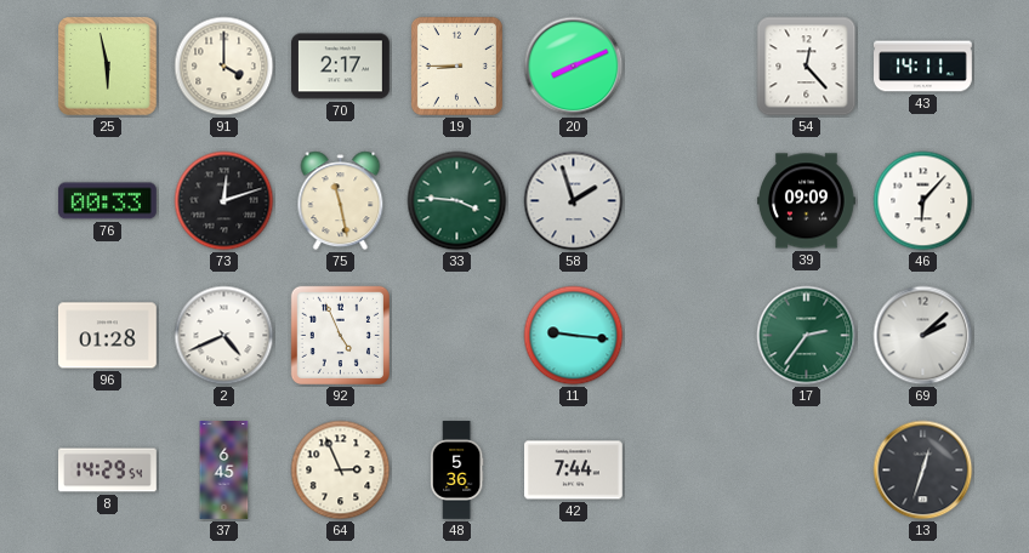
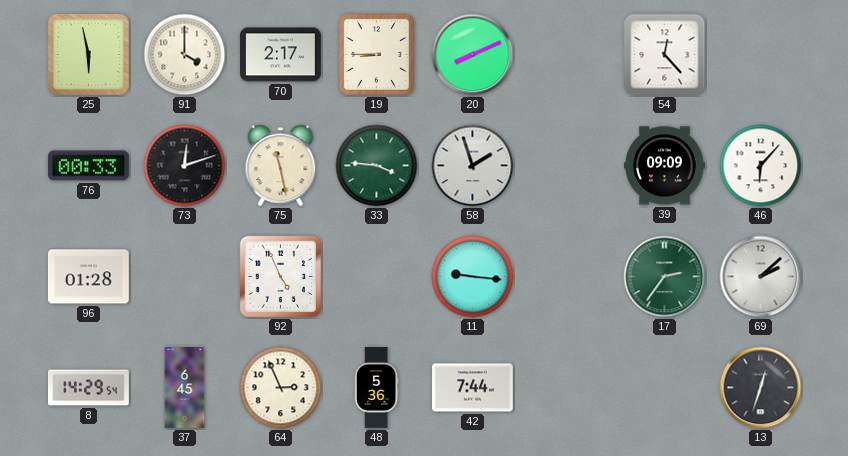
43: 14:11 -> none (923, 67)
2: 4:41 -> none (224, 336)
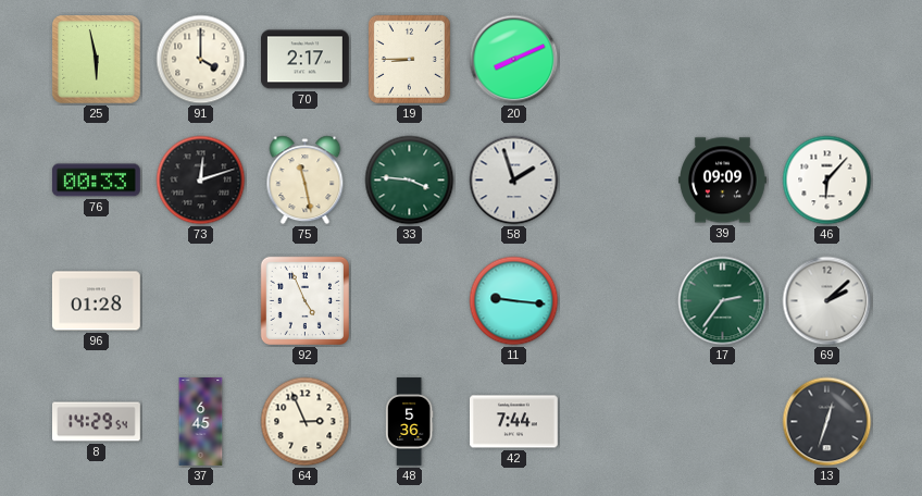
54: 12:23 -> none (665, 55)
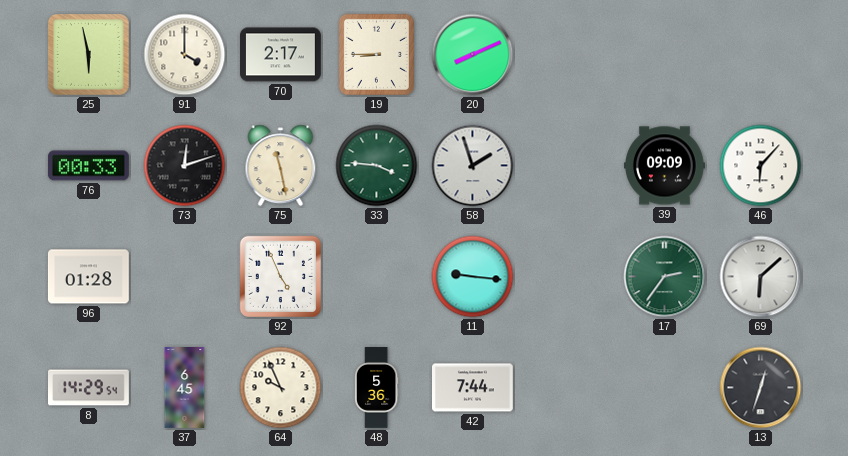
69: 2:08 -> 6:08 (761, 277)
64: 2:56 -> 9:56 (281, 388)
